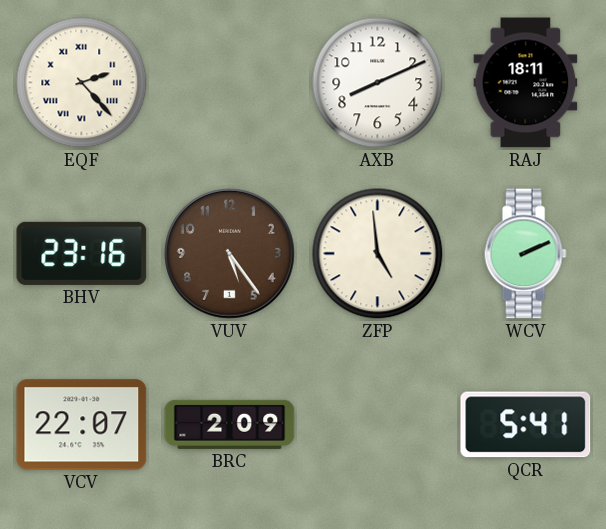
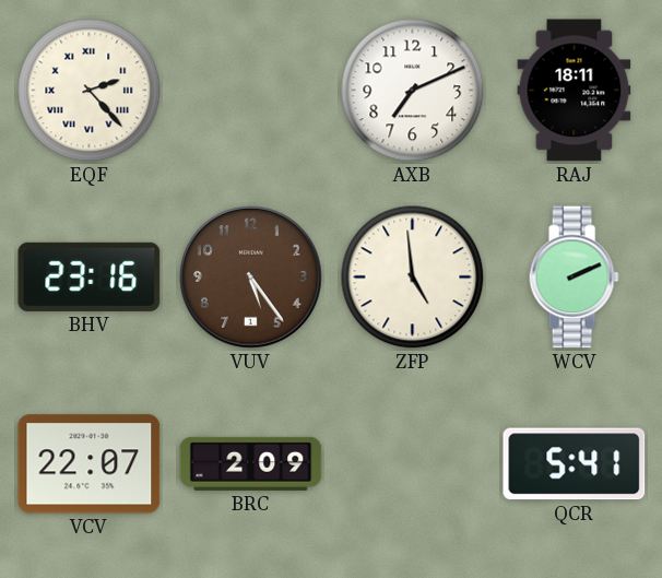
AXB: 8:11 -> 7:11 (413, 91)
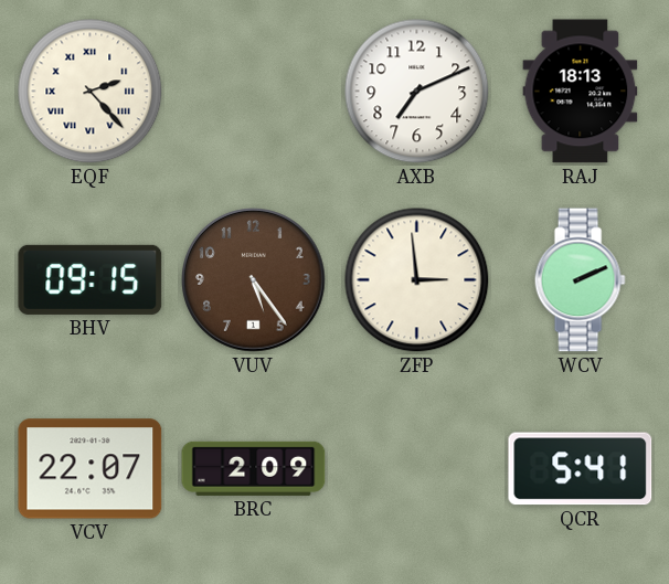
RAJ: 18:11 -> 18:13 (581, 92)
BHV: 23:16 -> 09:15 (91, 279)
ZFP: 4:59 -> 2:59 (417, 280)
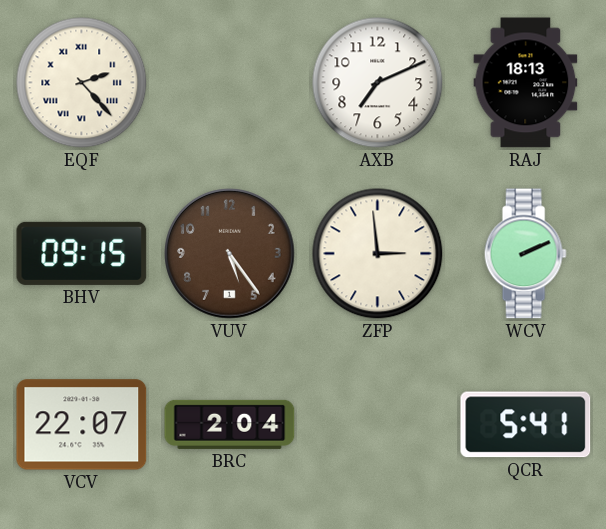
BRC: 2:09 -> 2:04 (230, 424)
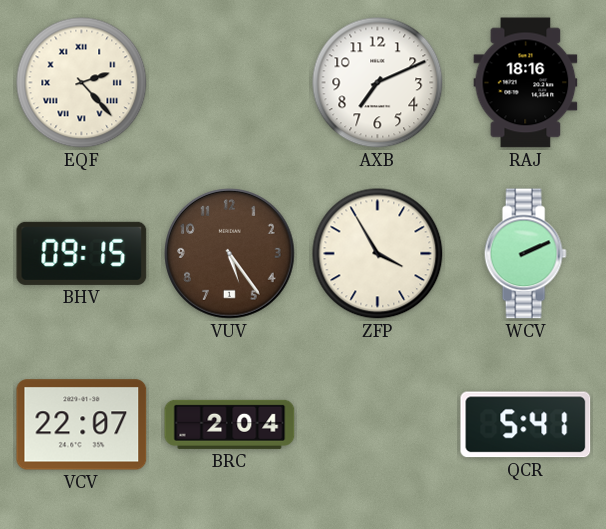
RAJ: 18:13 -> 18:16 (526, 83)
ZFP: 2:59 -> 3:55 (378, 254)
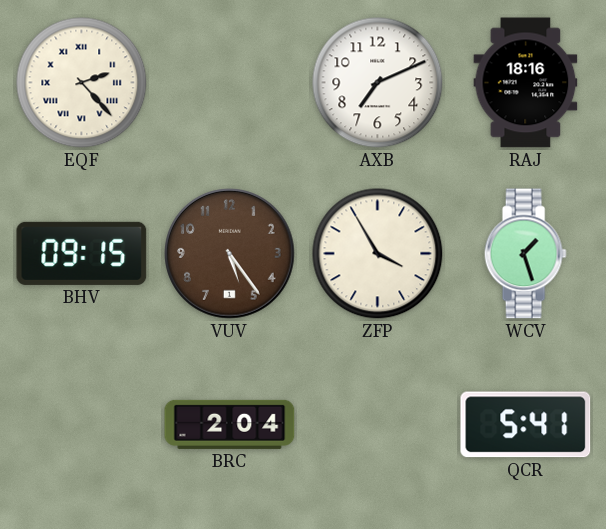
WCV: 2:11 -> 1:27 (525, 254)
VCV: 22:07 -> none (82, 425)
